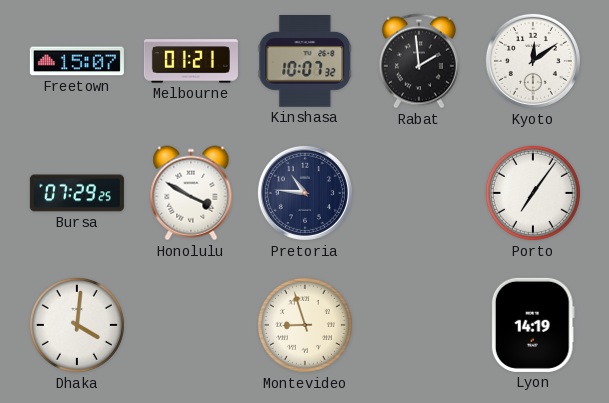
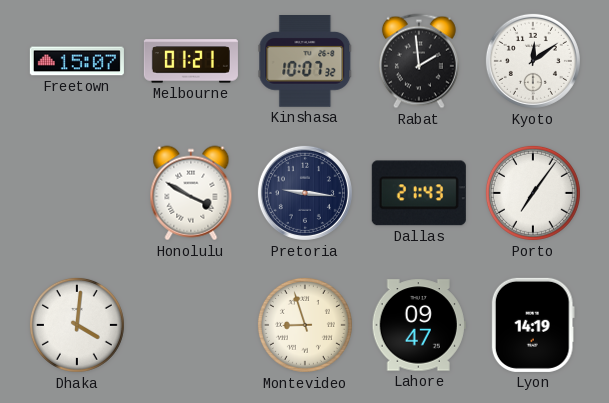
Bursa: 07:29 -> none (77, 193)
Pretoria: 10:46 -> 9:16 (305, 193)
Dallas: none -> 21:43 (419, 193)
Lahore: none -> 09:47 (419, 325)
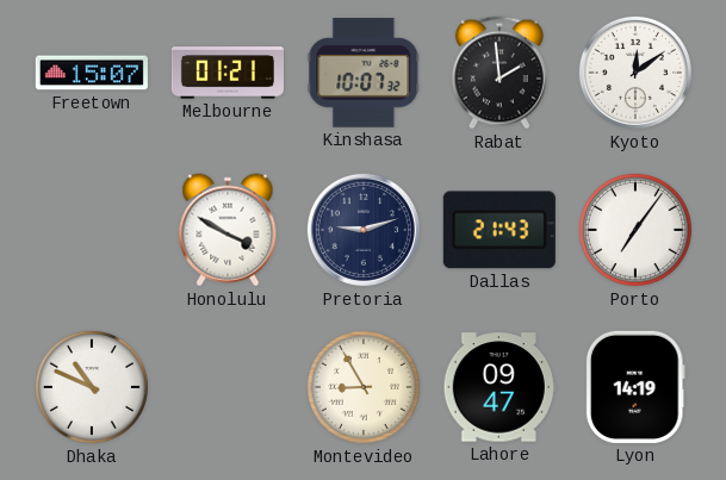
Pretoria: 9:16 -> 9:12 (364, 230)
Dhaka: 4:01 -> 10:49 (92, 387)
Montevideo: 8:57 -> 8:55 (364, 387)
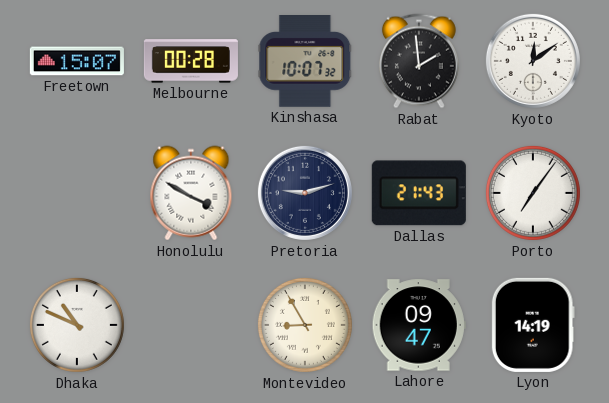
Melbourne: 01:21 -> 00:28 (191, 61)
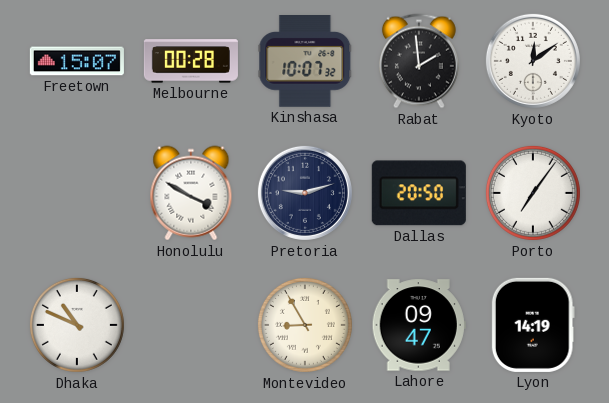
Dallas: 21:43 -> 20:50 (419, 193)
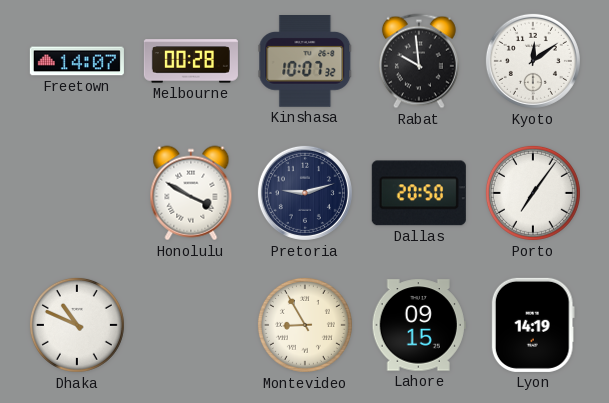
Freetown: 15:07 -> 14:07 (77, 61)
Rabat: 1:59 -> 9:59 (419, 61)
Lahore: 09:47 -> 09:15 (419, 325)
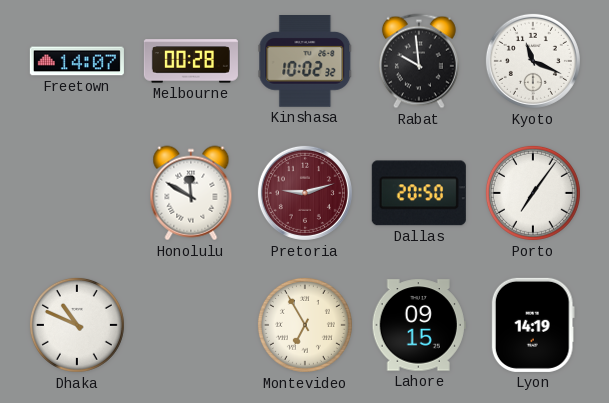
Kinshasa: 10:07 -> 10:02 (305, 61)
Kyoto: 12:09 -> 11:19 (533, 61)
Honolulu: 3:50 -> 11:50 (191, 193)
Pretoria dial: navy -> burgundy (305, 193)
Montevideo: 8:55 -> 6:55 (305, 325)
